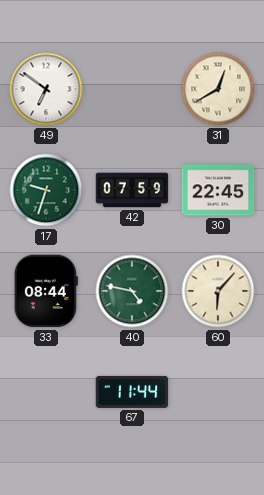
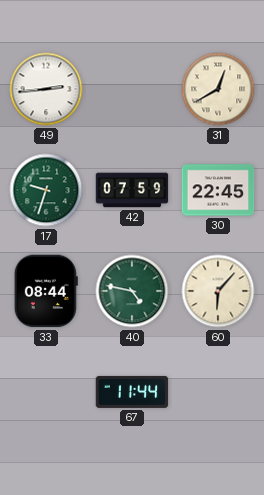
49: 6:51 -> 2:44 (46, 89)
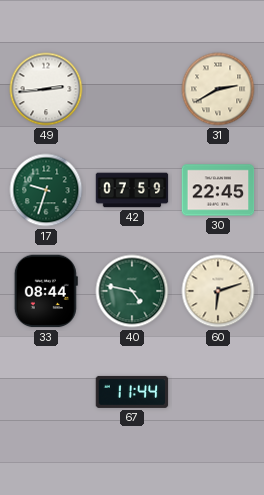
31: 12:40 -> 2:40 (218, 89)
60: 6:07 -> 6:12 (218, 291)
